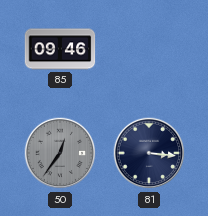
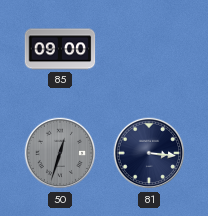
85: 09:46 -> 09:00 (60, 49)
50: 12:36 -> 12:33 (60, 153)
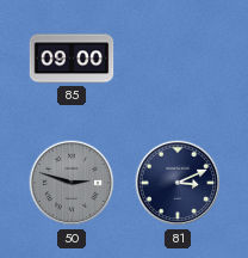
50: 12:33 -> 2:48 (72, 183)
81: 3:16 -> 3:11 (178, 183)
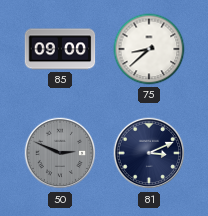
75: none -> 8:38 (149, 49)
50: 2:48 -> 2:49 (60, 153)
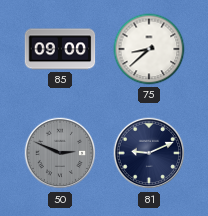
81: 3:11 -> 9:11 (149, 153)
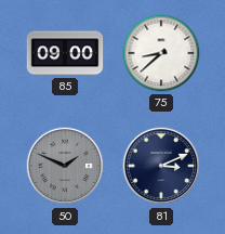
50: 2:49 -> 1:49 (65, 166)
81: 9:11 -> 3:11 (161, 166)
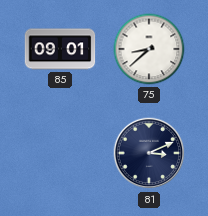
85: 09:00 -> 09:01 (60, 49)
50: 1:49 -> none (65, 166)
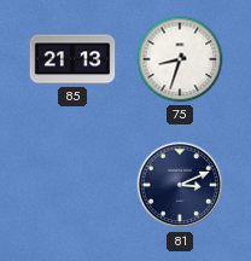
85: 09:01 -> 21:13 (72, 59)
75: 8:38 -> 8:33 (180, 59)
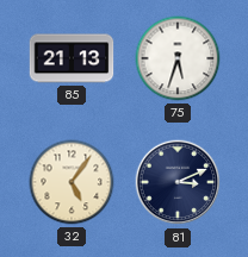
75: 8:33 -> 5:33 (178, 58)
32: none -> 5:06 (72, 182)
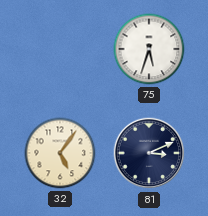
85: 21:13 -> none (72, 58)
